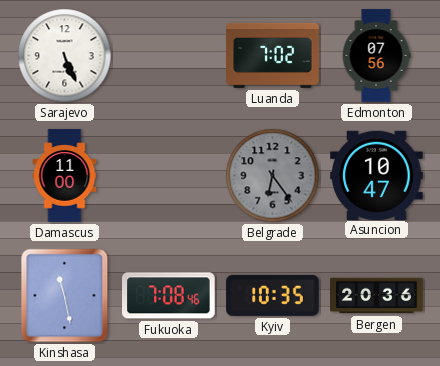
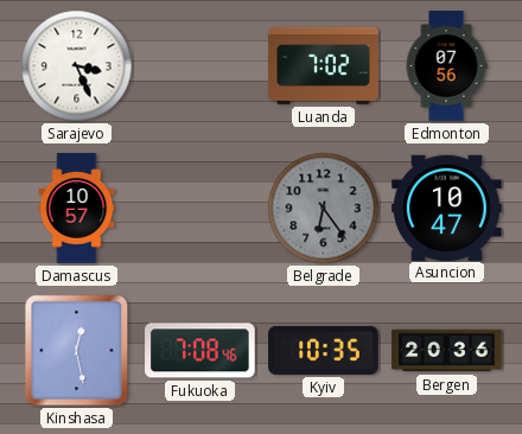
Sarajevo: 5:26 -> 3:26 (77, 66)
Damascus: 11:00 -> 10:57 (77, 209)
Kinshasa: 11:28 -> 12:28 (77, 351)
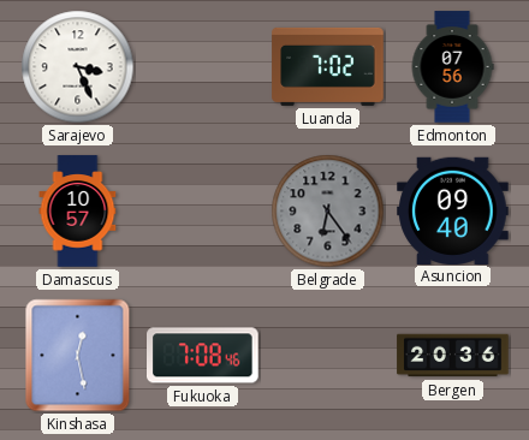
Asuncion: 10:47 -> 09:40 (453, 210)
Kyiv: 10:35 -> none (324, 350)
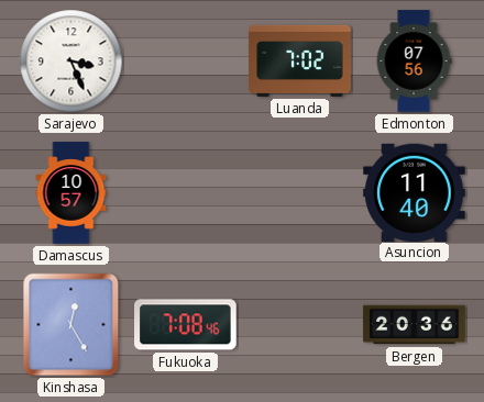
Belgrade: 6:24 -> none (328, 212)
Asuncion: 09:40 -> 11:40 (415, 192)
Kinshasa: 12:28 -> 12:25 (71, 325)
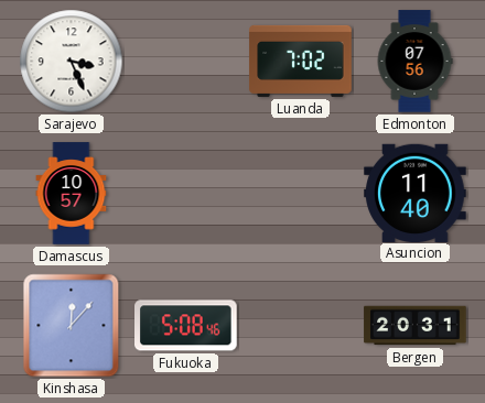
Kinshasa: 12:25 -> 12:07 (72, 326)
Fukuoka: 7:08 -> 5:08 (186, 326)
Bergen: 20:36 -> 20:31 (416, 326)
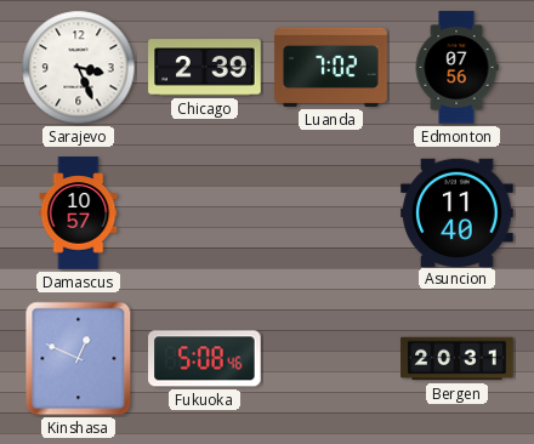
Chicago: none -> 2:39 (205, 68)
Kinshasa: 12:07 -> 12:49 (79, 359)
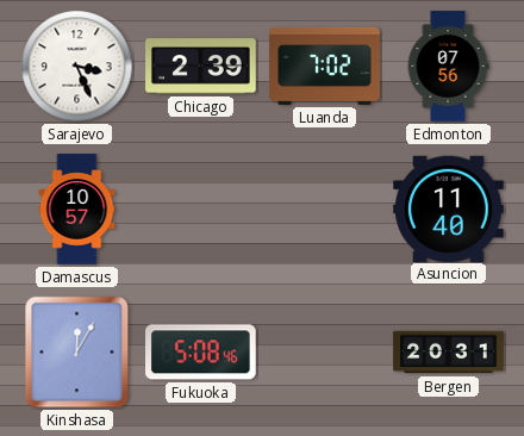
Kinshasa: 12:49 -> 12:05 (77, 353)
